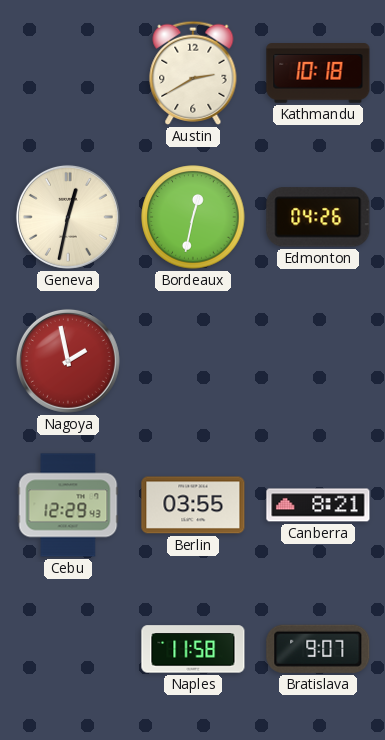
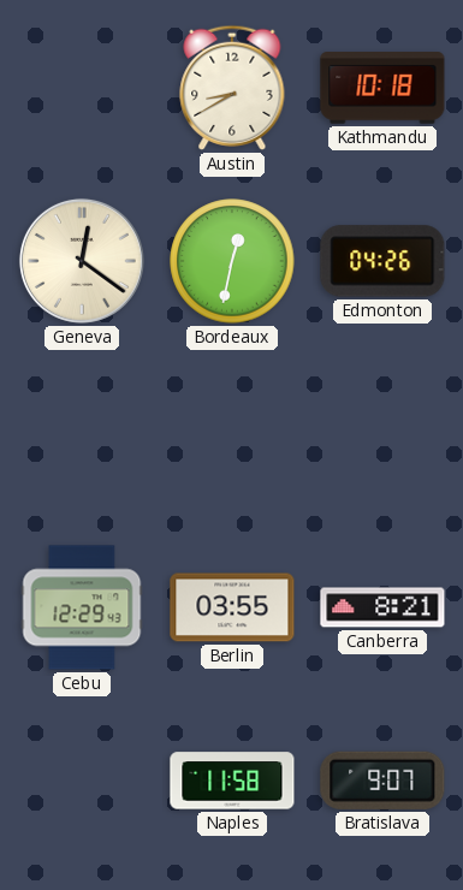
Austin: 2:40 -> 8:40 (232, 88)
Geneva: 12:32 -> 12:21 (82, 261)
Nagoya: 1:58 -> none (68, 361)
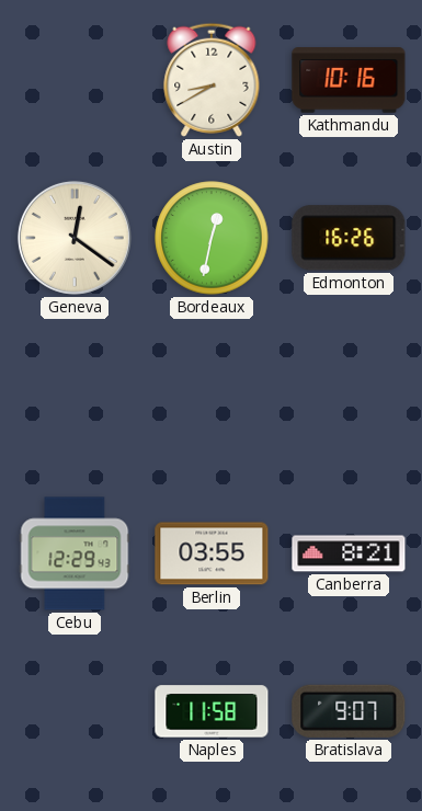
Kathmandu: 10:18 -> 10:16 (349, 80)
Edmonton: 04:26 -> 16:26 (349, 238)
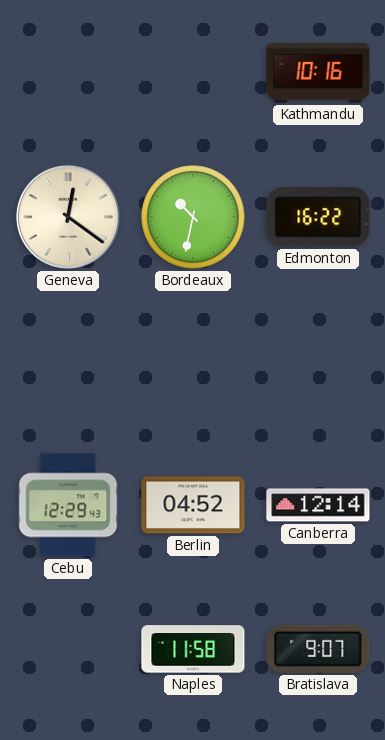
Austin: 8:40 -> none (212, 80)
Bordeaux: 12:32 -> 10:32 (193, 217)
Edmonton: 16:26 -> 16:22 (318, 217)
Berlin: 03:55 -> 04:52 (193, 505)
Canberra: 8:21 -> 12:14 (318, 505)
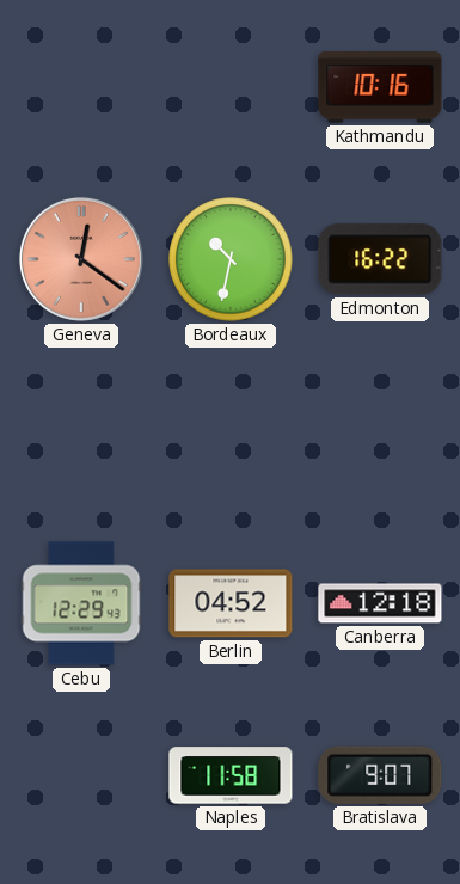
Geneva dial: cream -> salmon (81, 259)
Canberra: 12:14 -> 12:18 (380, 603)
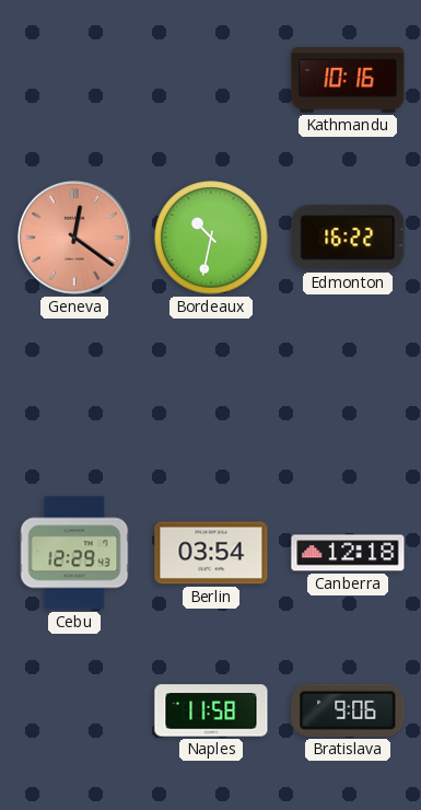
Berlin: 04:52 -> 03:54 (211, 553)
Bratislava: 9:07 -> 9:06 (348, 710)
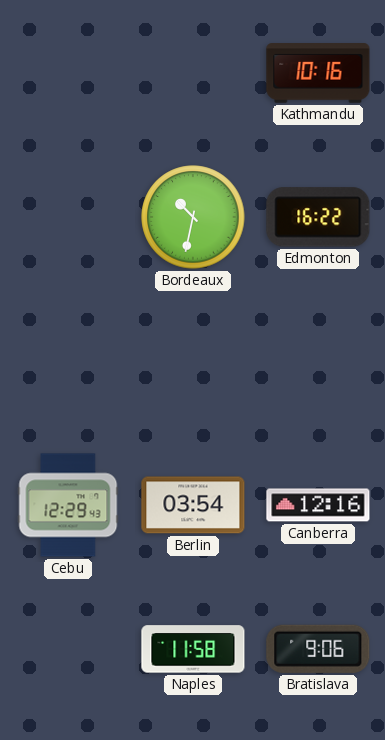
Geneva: 12:21 -> none (74, 238)
Canberra: 12:18 -> 12:16 (318, 505)
